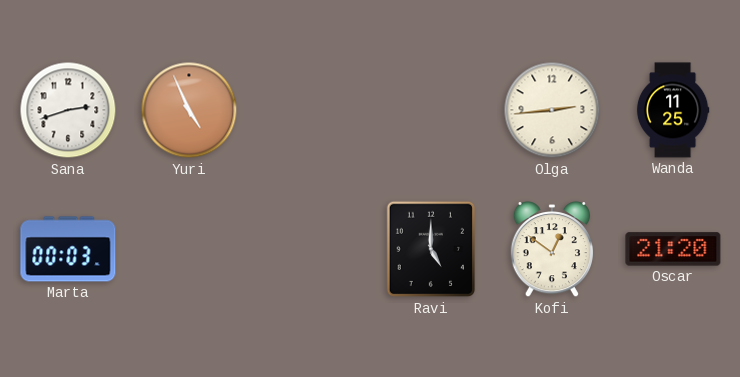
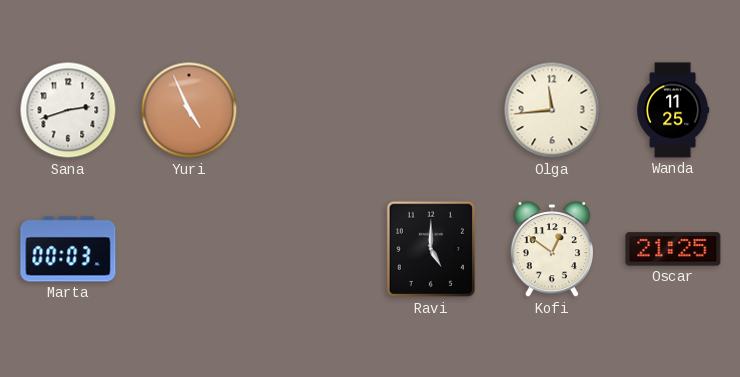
Olga: 2:44 -> 11:44 (552, 110)
Oscar: 21:20 -> 21:25 (673, 249)
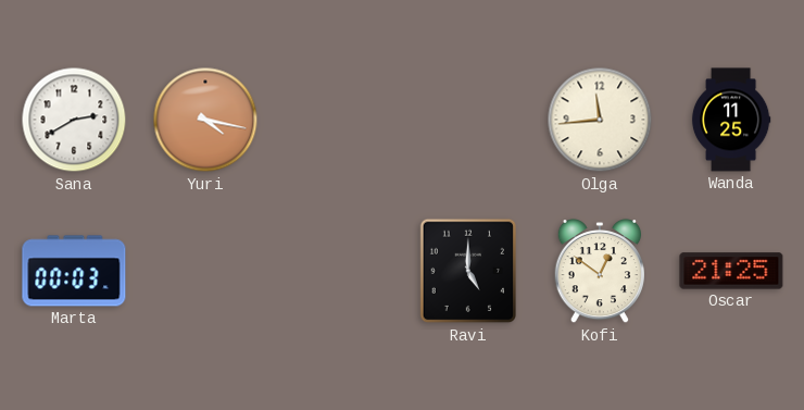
Sana: 2:42 -> 2:40 (74, 120)
Yuri: 4:56 -> 4:17 (205, 120)
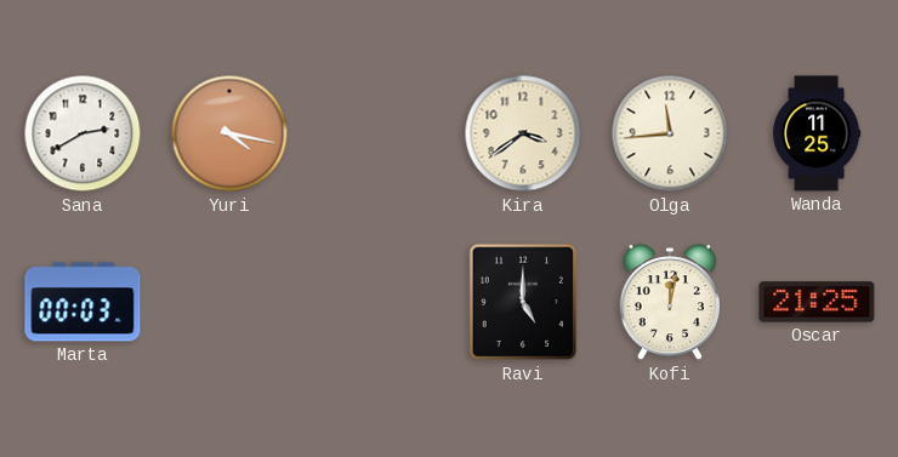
Kira: none -> 3:39 (523, 133)
Kofi: 12:51 -> 12:02 (669, 302)
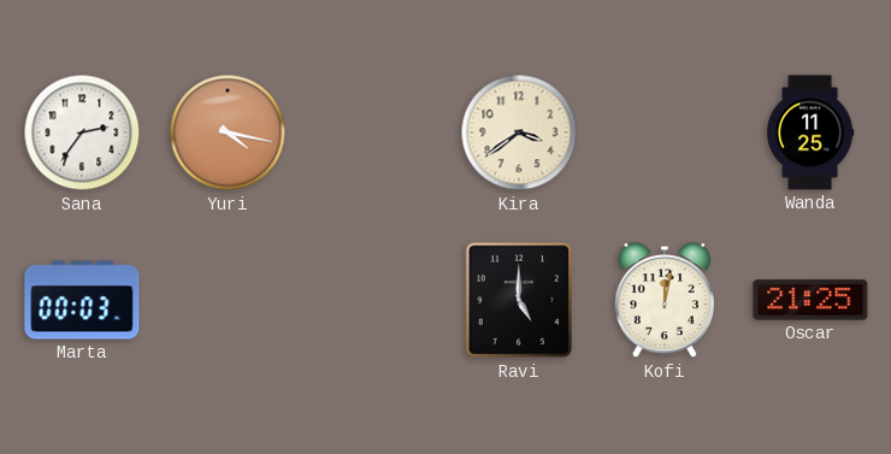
Sana: 2:40 -> 2:36 (82, 132)
Olga: 11:44 -> none (670, 133)
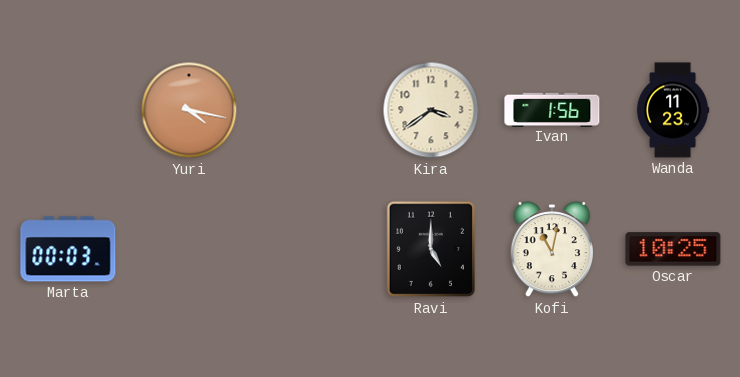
Sana: 2:36 -> none (82, 132)
Ivan: none -> 1:56 (552, 109)
Wanda: 11:25 -> 11:23 (673, 110)
Kofi: 12:02 -> 11:02 (551, 249)
Oscar: 21:25 -> 10:25 (673, 249)
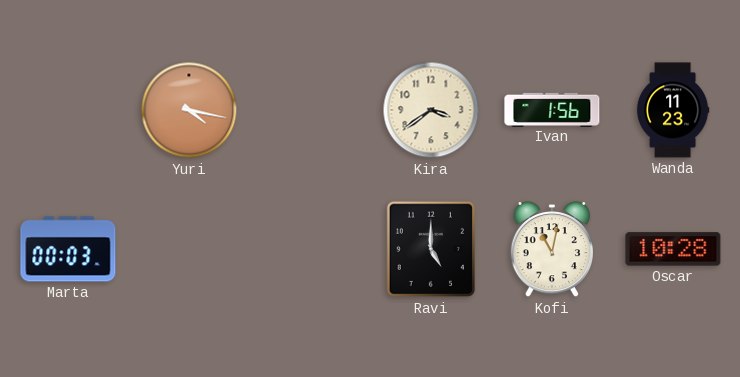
Oscar: 10:25 -> 10:28 (673, 249)
